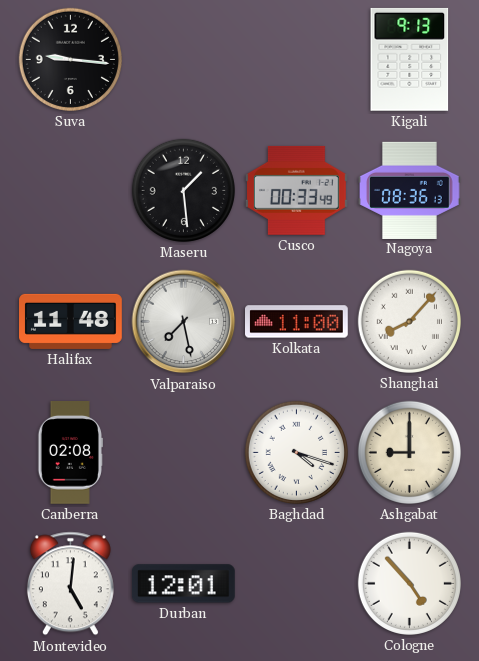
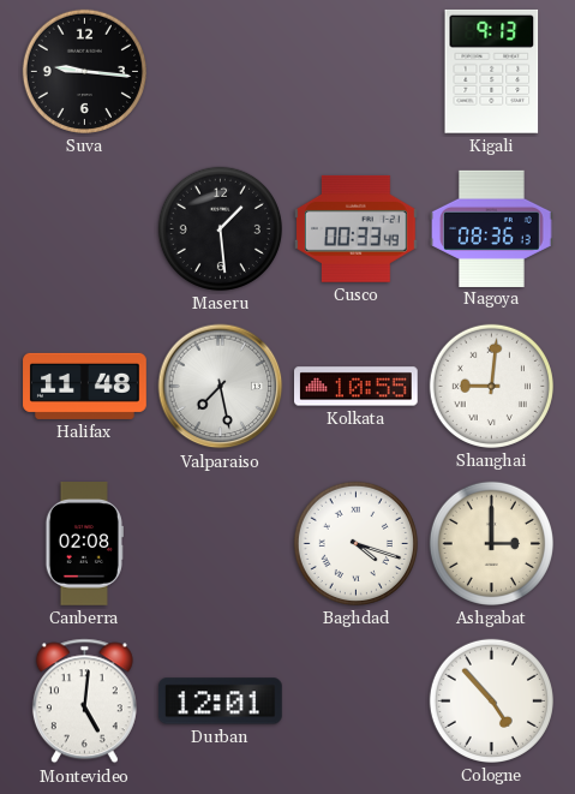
Kolkata: 11:00 -> 10:55 (357, 387)
Shanghai: 8:07 -> 9:01 (491, 386)
Ashgabat: 9:00 -> 3:00 (491, 543)
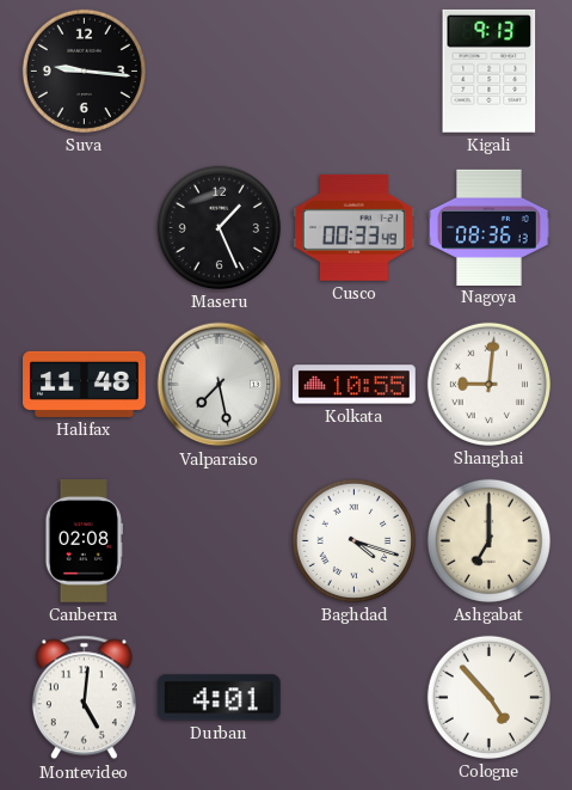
Maseru: 1:29 -> 1:26 (219, 227)
Ashgabat: 3:00 -> 7:00 (488, 540)
Durban: 12:01 -> 4:01 (219, 698)
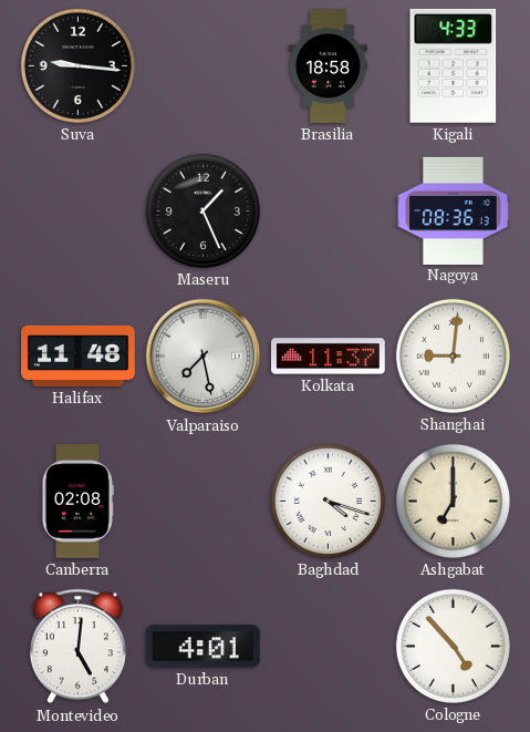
Brasilia: none -> 18:58 (328, 66)
Kigali: 9:13 -> 4:33 (454, 65)
Cusco: 00:33 -> none (355, 227)
Kolkata: 10:55 -> 11:37 (329, 357)
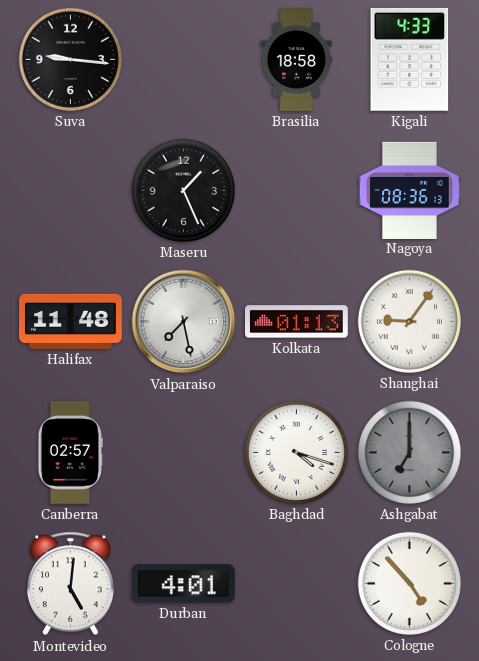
Kolkata: 11:37 -> 01:13 (297, 322)
Shanghai: 9:01 -> 9:06 (409, 321)
Canberra: 02:08 -> 02:57 (70, 453)
Ashgabat dial: cream -> grey (409, 452)
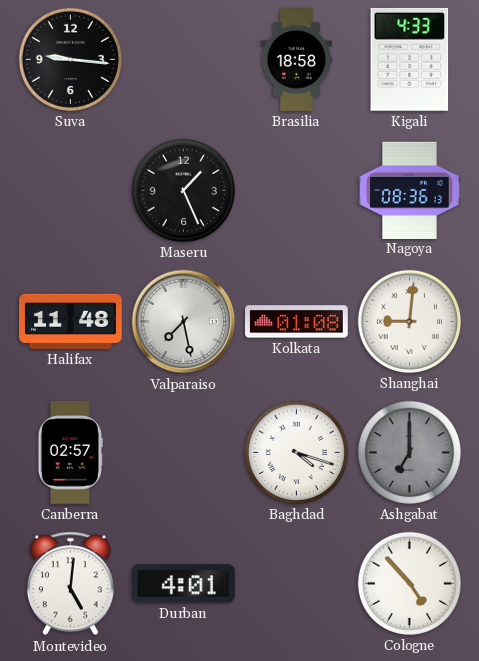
Kolkata: 01:13 -> 01:08 (297, 322)
Shanghai: 9:06 -> 9:01 (409, 321)
